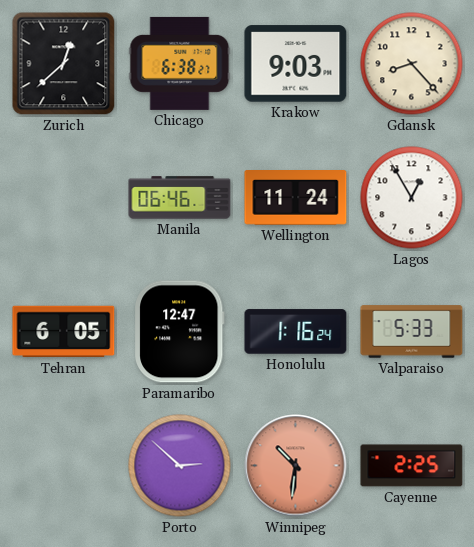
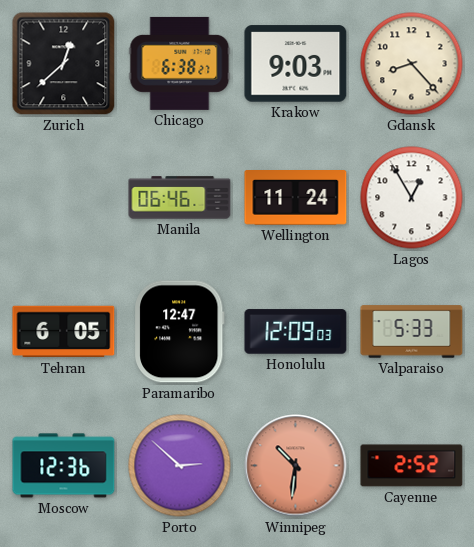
Honolulu: 1:16 -> 12:09 (296, 332)
Moscow: none -> 12:36 (64, 466)
Cayenne: 2:25 -> 2:52 (412, 466)
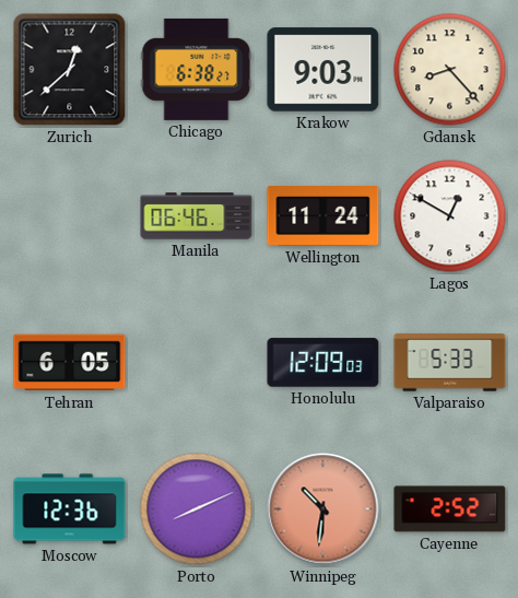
Lagos: 12:55 -> 12:50 (450, 216)
Paramaribo: 12:47 -> none (180, 332)
Porto: 2:52 -> 8:11 (197, 509)
